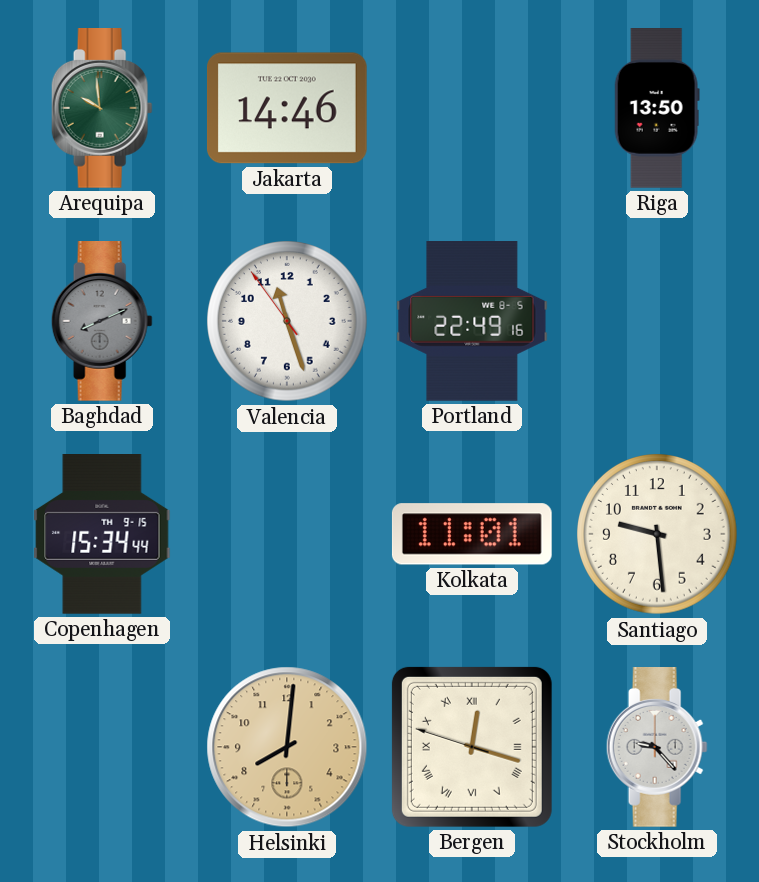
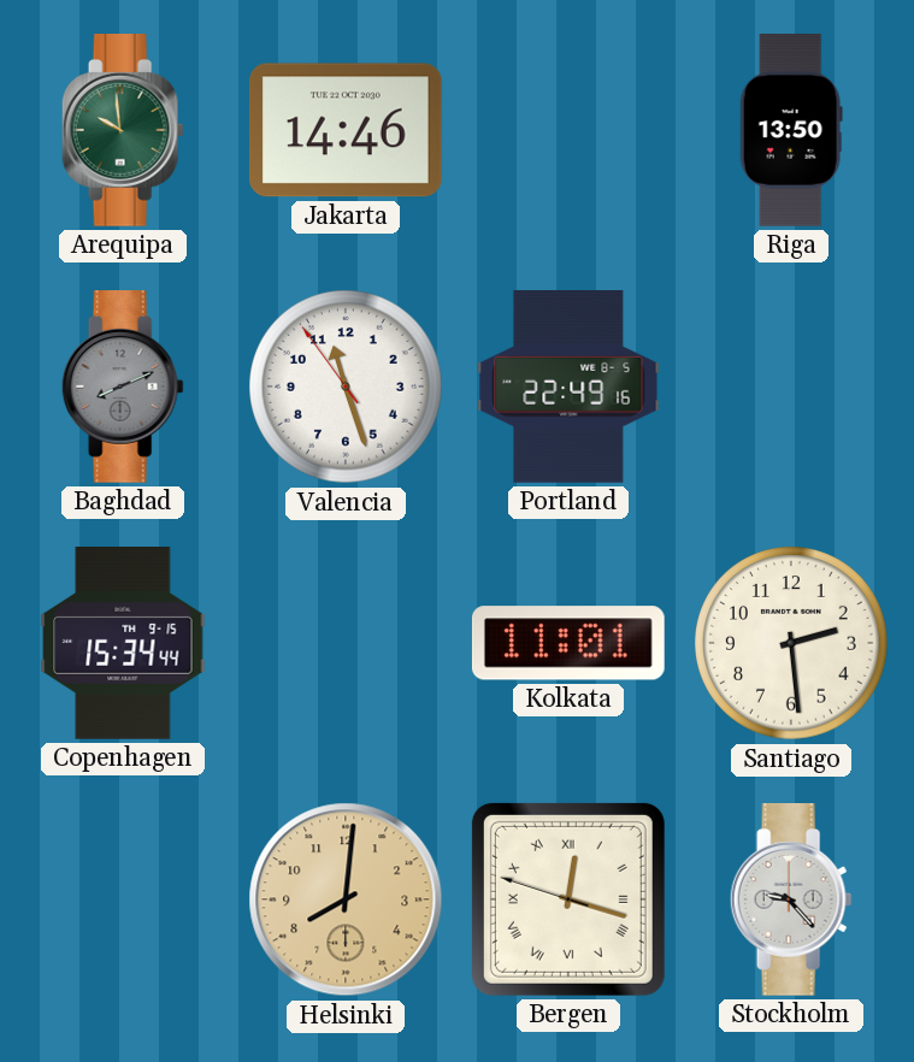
Santiago: 9:29 -> 2:29 (792, 644)
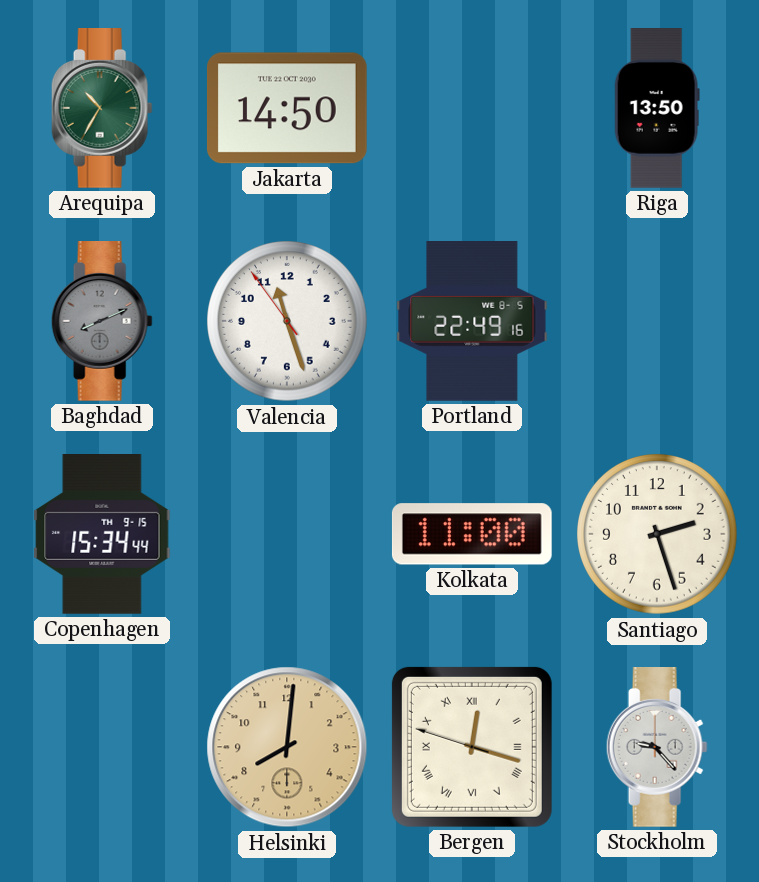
Arequipa: 9:59 -> 10:35 (102, 109)
Jakarta: 14:46 -> 14:50 (287, 108)
Kolkata: 11:01 -> 11:00 (472, 534)
Santiago: 2:29 -> 2:27 (658, 535)
